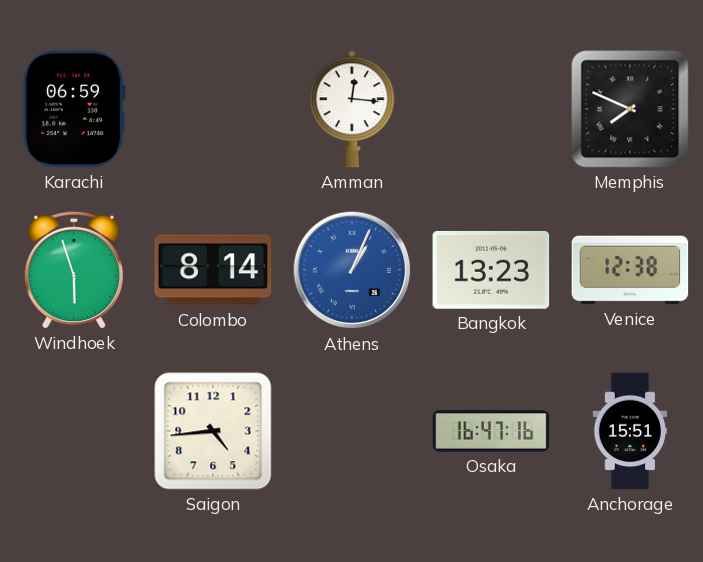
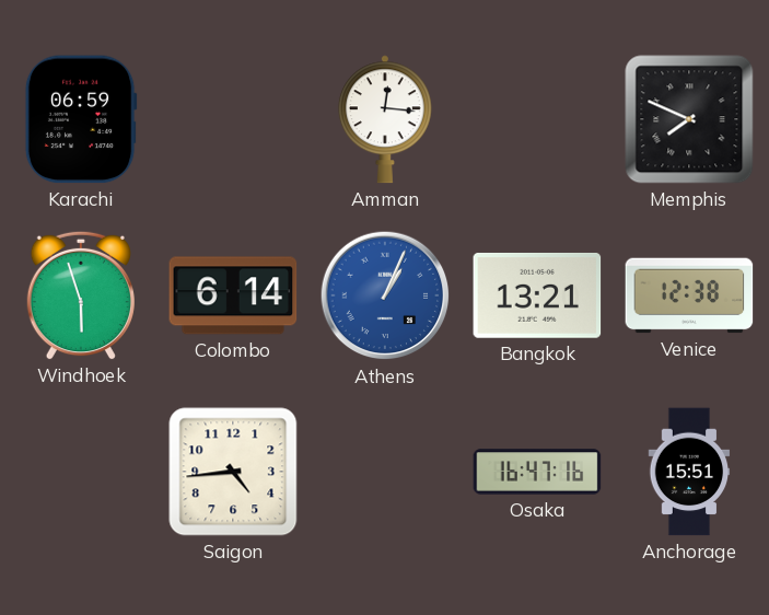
Colombo: 8:14 -> 6:14 (233, 295)
Bangkok: 13:23 -> 13:21 (537, 295)
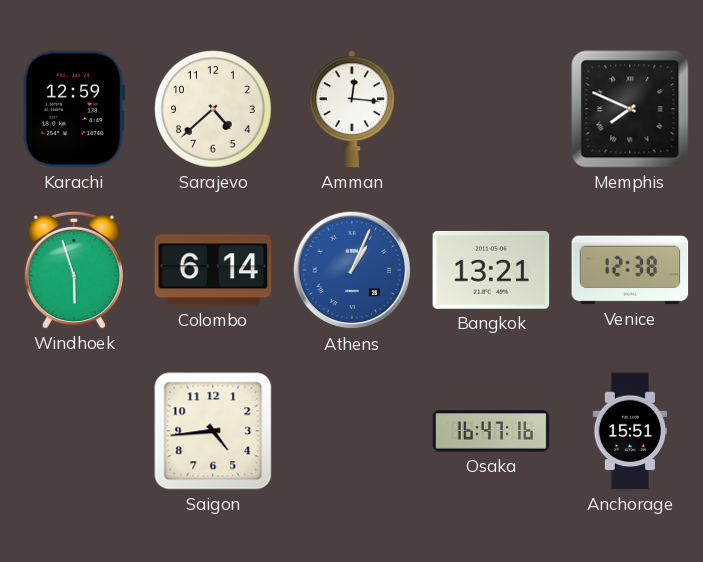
Karachi: 06:59 -> 12:59 (74, 109)
Sarajevo: none -> 4:38 (214, 110)
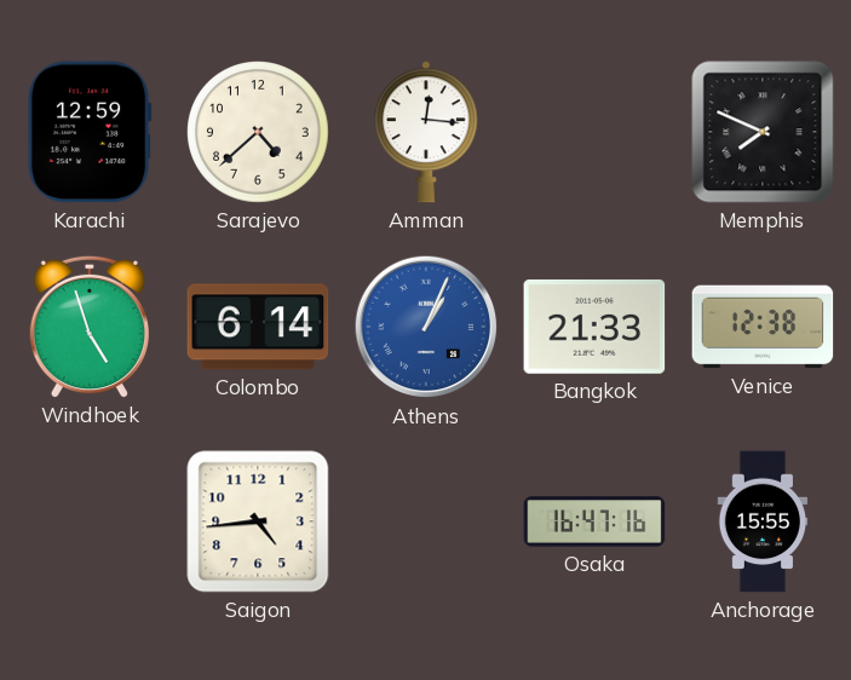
Windhoek: 5:57 -> 4:57 (90, 327)
Bangkok: 13:21 -> 21:33 (594, 327)
Anchorage: 15:51 -> 15:55 (763, 521)
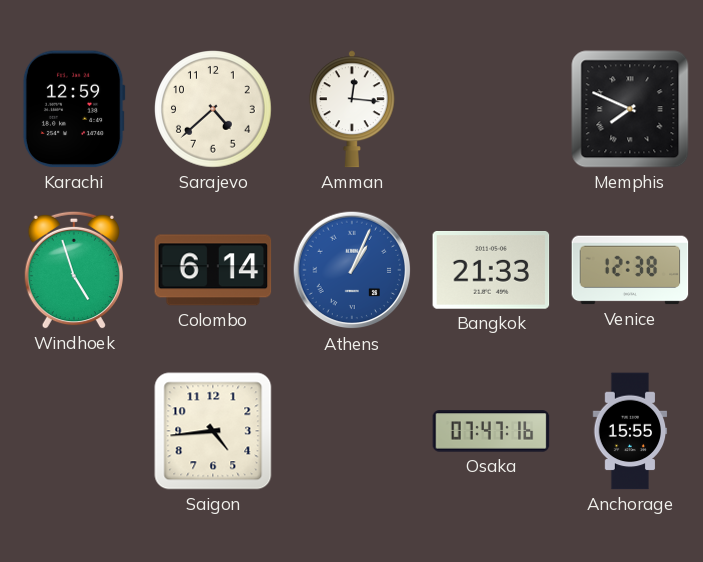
Osaka: 16:47 -> 07:47 (491, 431)
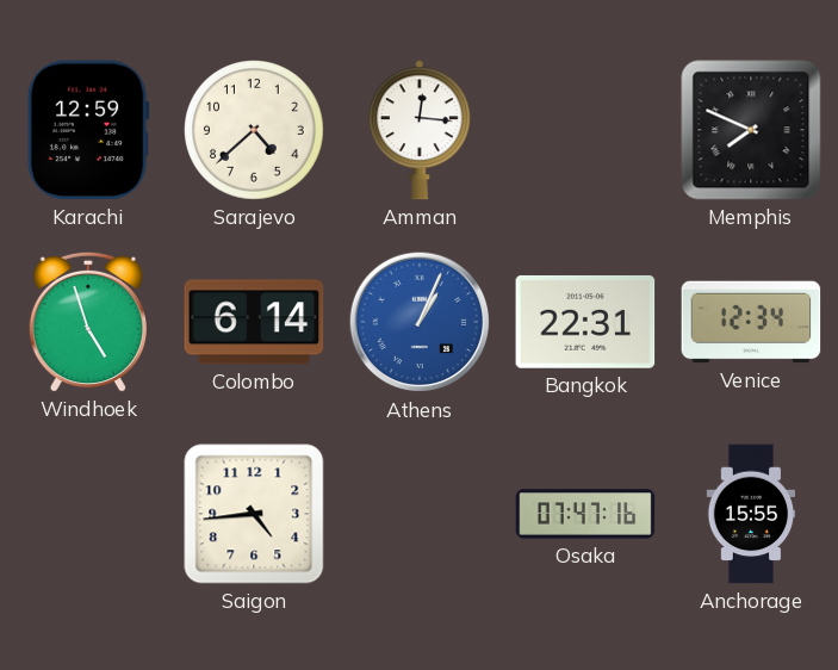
Bangkok: 21:33 -> 22:31 (585, 322)
Venice: 12:38 -> 12:34 (751, 322)
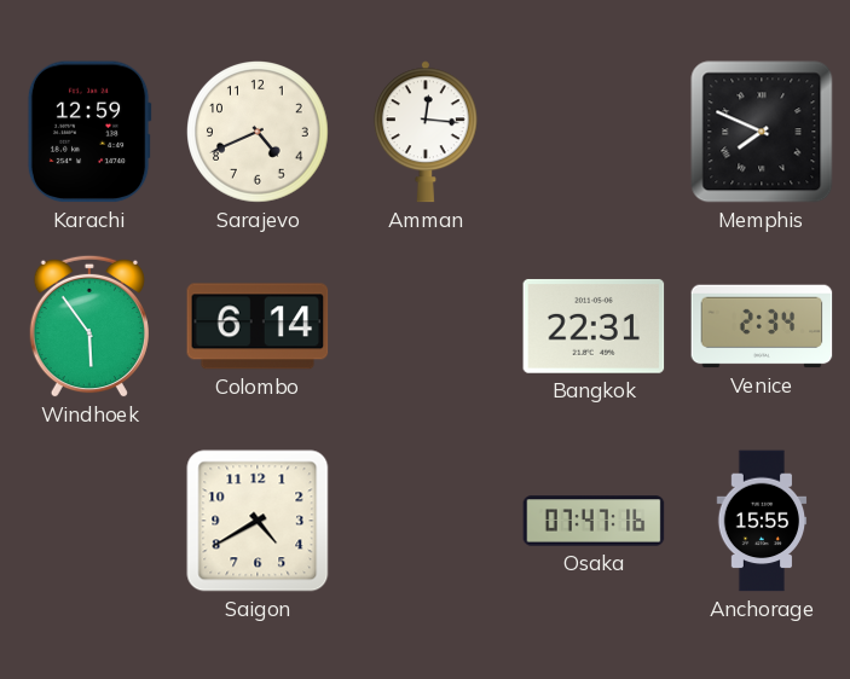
Sarajevo: 4:38 -> 4:41 (259, 133)
Windhoek: 4:57 -> 5:54 (89, 326)
Athens: 1:04 -> none (420, 322)
Venice: 12:34 -> 2:34 (762, 326)
Saigon: 4:44 -> 4:40 (258, 521)
